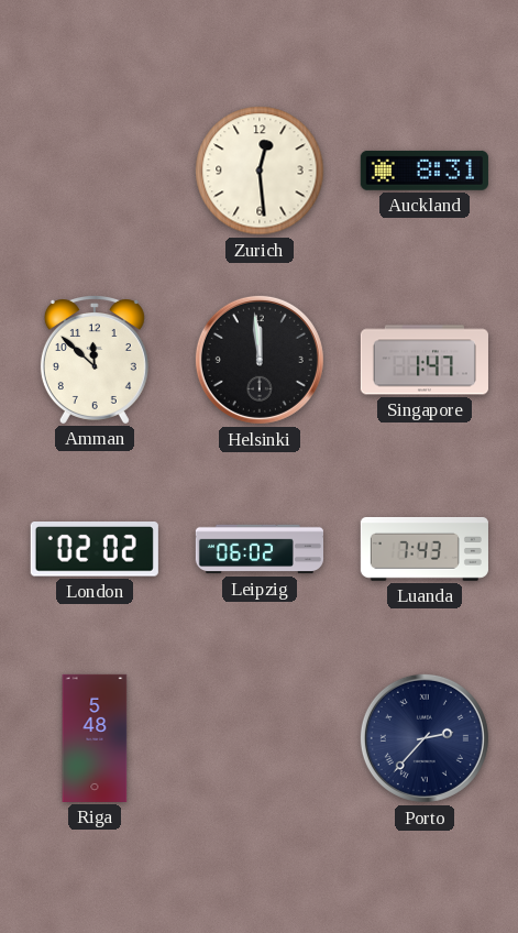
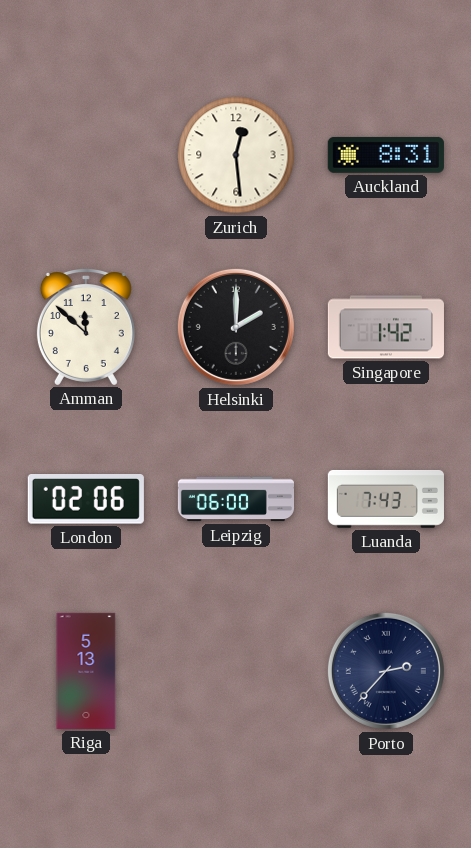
Helsinki: 11:59 -> 2:00 (236, 327)
Singapore: 1:47 -> 1:42 (386, 327)
London: 02:02 -> 02:06 (86, 499)
Leipzig: 06:02 -> 06:00 (235, 499)
Riga: 5:48 -> 5:13 (86, 671)
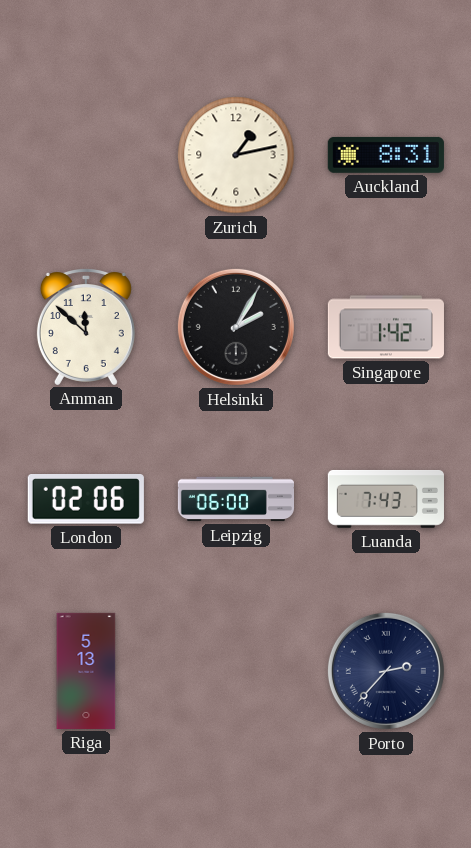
Zurich: 12:29 -> 1:13 (236, 155)
Helsinki: 2:00 -> 2:05 (236, 327)
